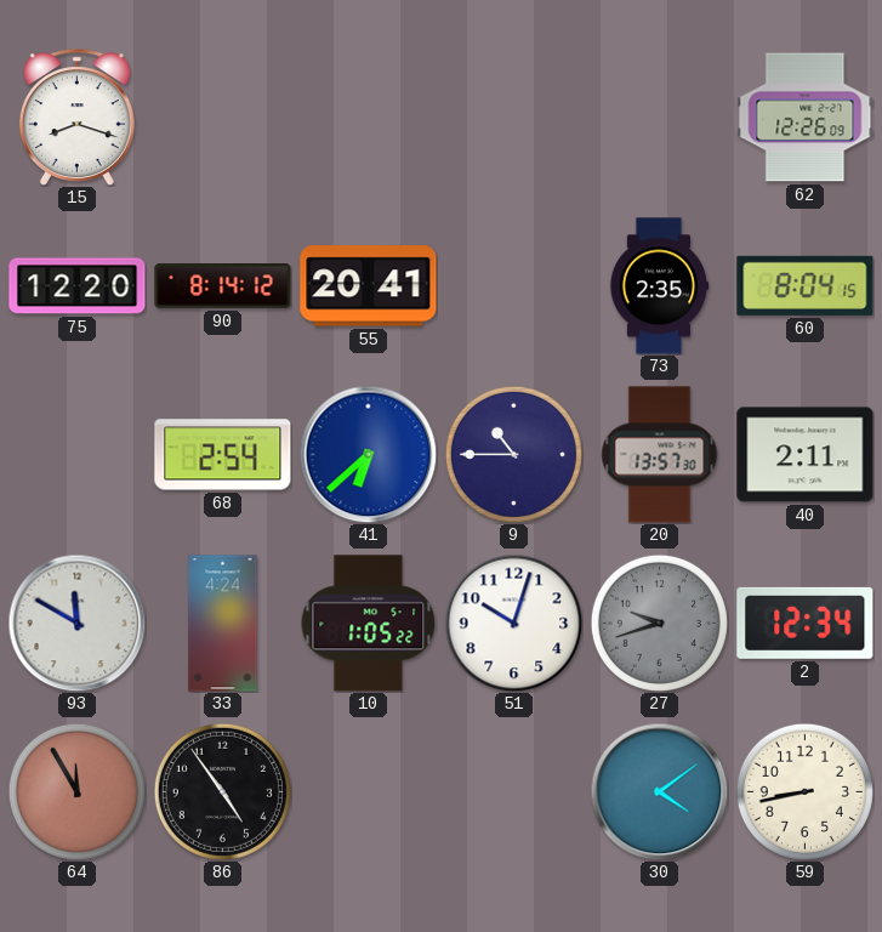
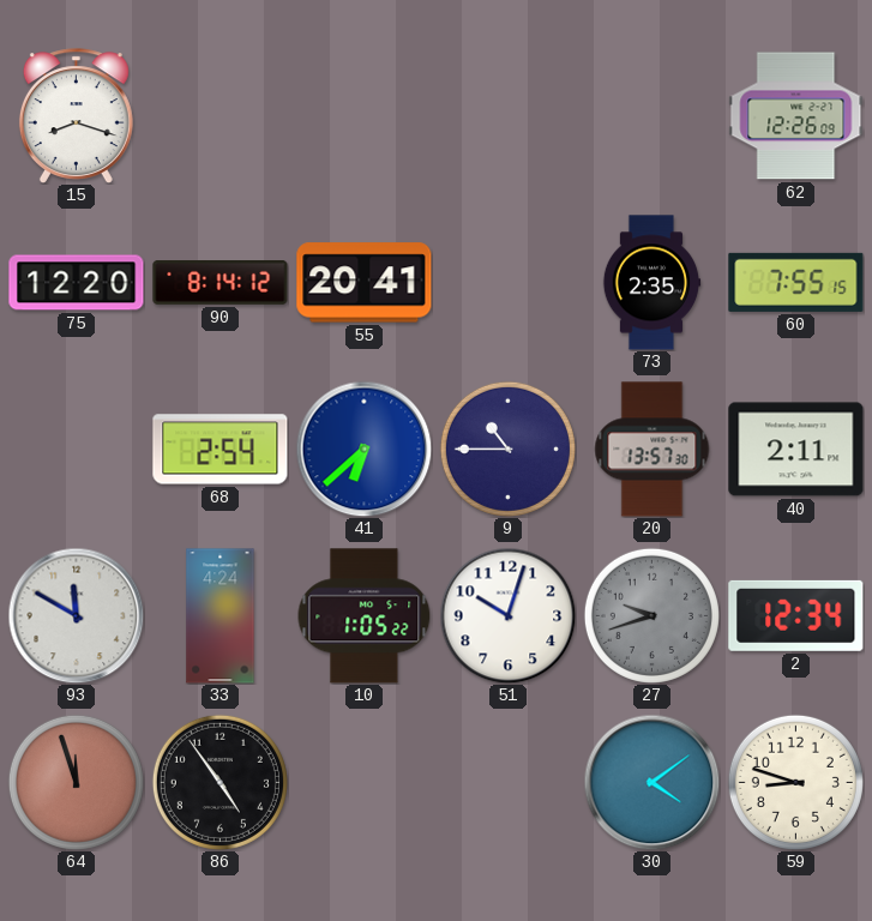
60: 8:04 -> 7:55 (796, 282)
64: 11:55 -> 11:57 (76, 782)
59: 8:43 -> 8:48 (795, 782)
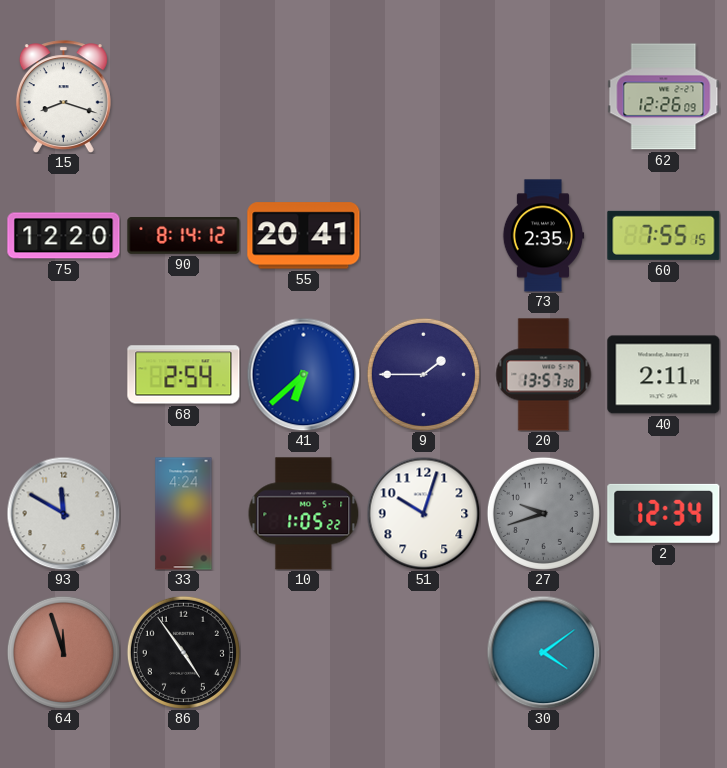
9: 10:45 -> 1:45 (423, 374)
59: 8:48 -> none (795, 782)
